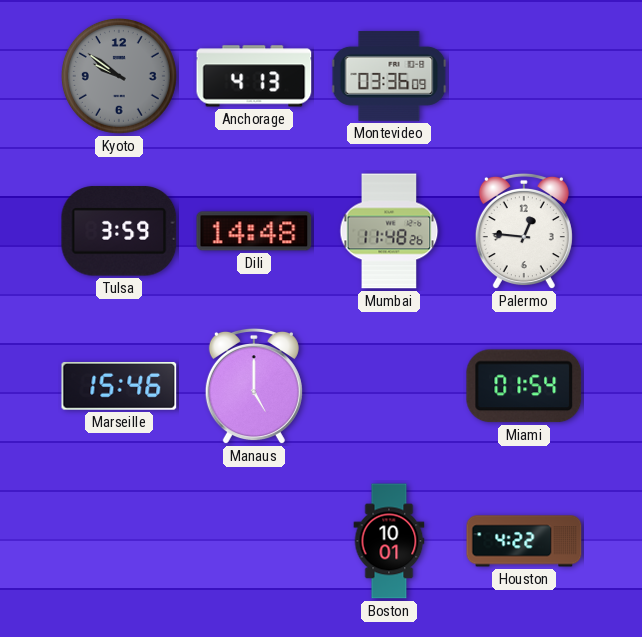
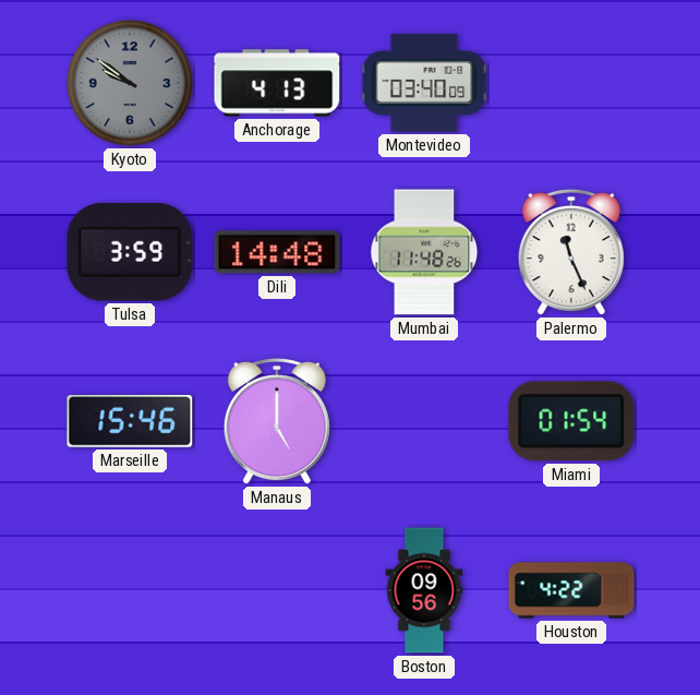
Montevideo: 03:36 -> 03:40 (424, 83)
Palermo: 12:46 -> 11:26 (571, 252)
Boston: 10:01 -> 09:56 (424, 590)
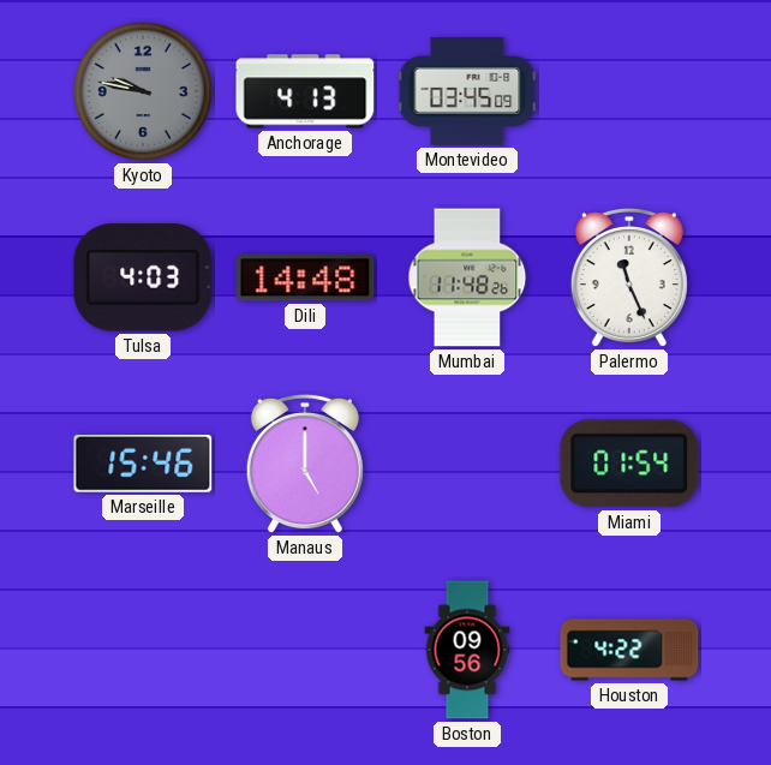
Kyoto: 9:51 -> 9:47 (143, 91)
Montevideo: 03:40 -> 03:45 (467, 91)
Tulsa: 3:59 -> 4:03 (143, 277)
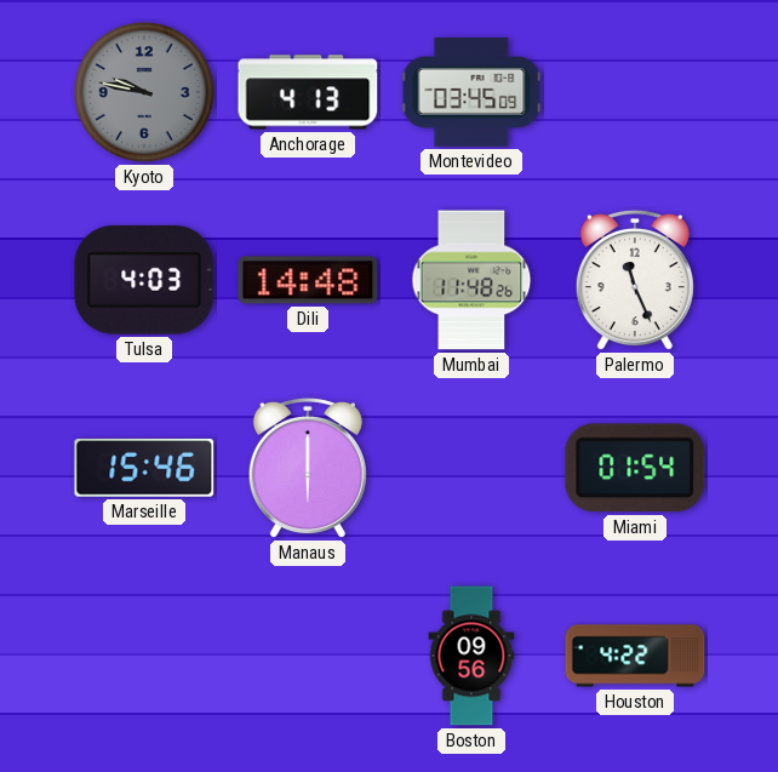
Manaus: 5:00 -> 6:00 (308, 468)
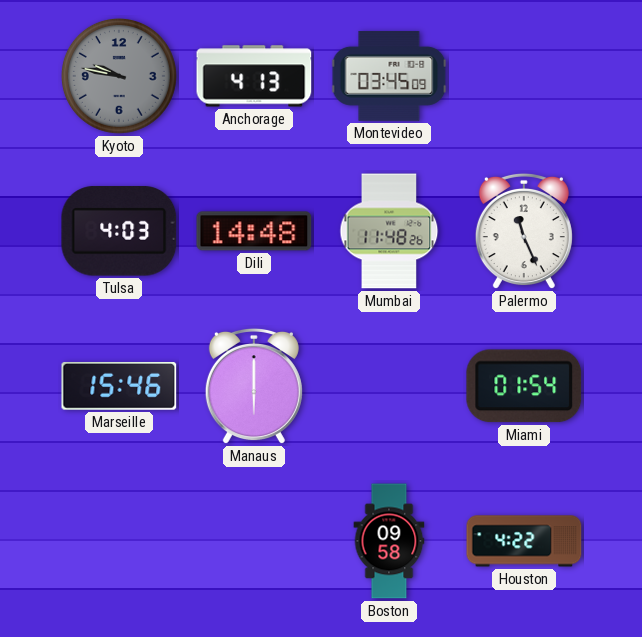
Boston: 09:56 -> 09:58 (389, 541)
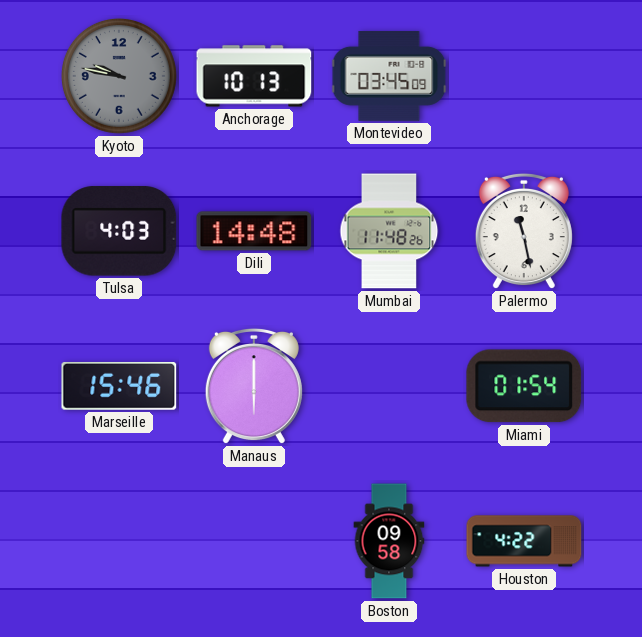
Anchorage: 4:13 -> 10:13 (254, 76)
Palermo: 11:26 -> 11:28 (524, 231)
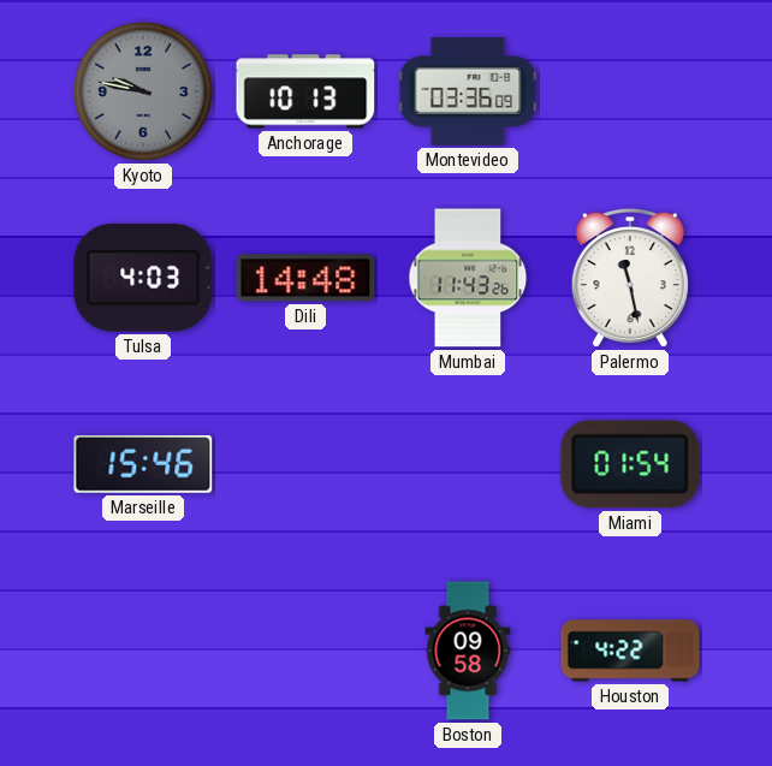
Montevideo: 03:45 -> 03:36 (468, 91)
Mumbai: 11:48 -> 11:43 (468, 278)
Manaus: 6:00 -> none (254, 386)
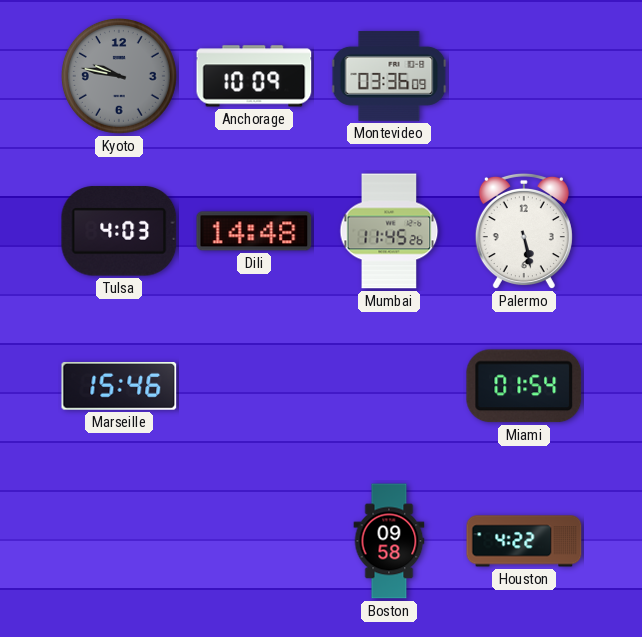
Anchorage: 10:13 -> 10:09 (254, 76)
Mumbai: 11:43 -> 11:45 (389, 231)
Palermo: 11:28 -> 5:28 (524, 231)
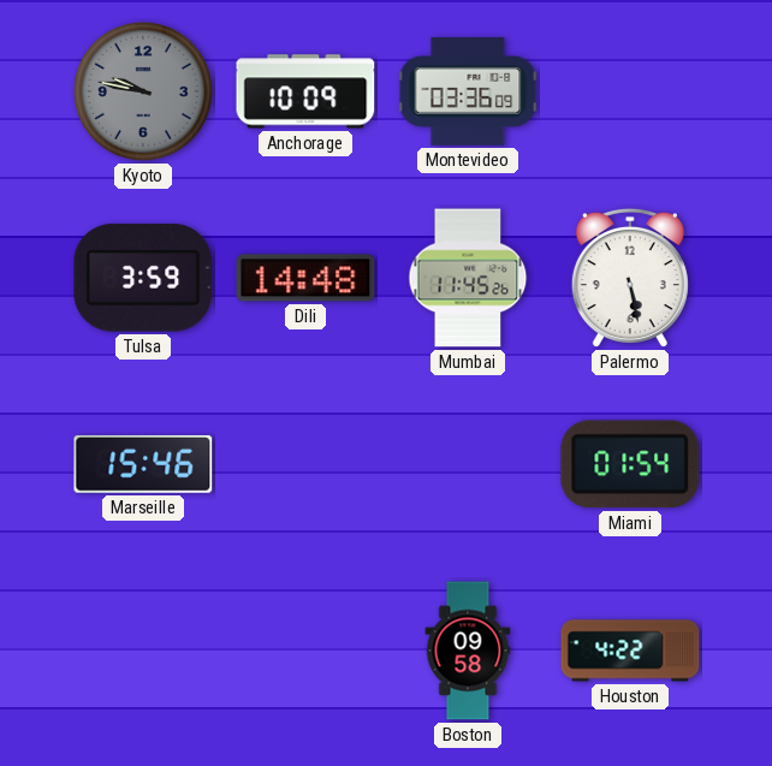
Tulsa: 4:03 -> 3:59 (143, 278)
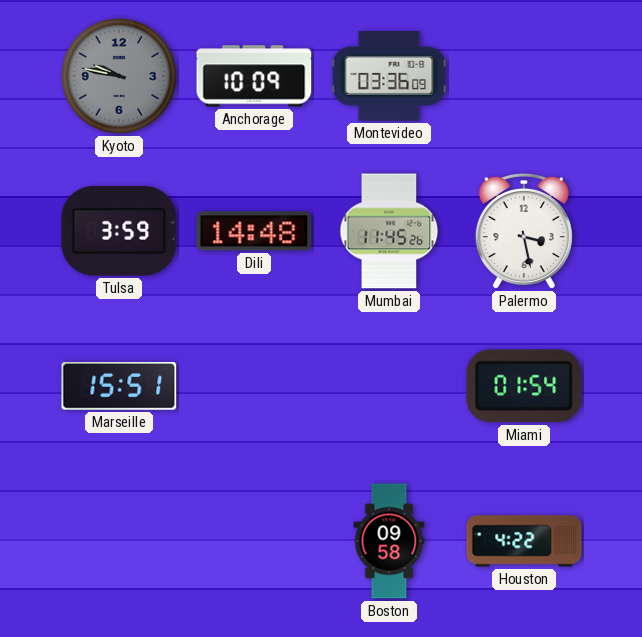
Palermo: 5:28 -> 3:28 (524, 231)
Marseille: 15:46 -> 15:51 (119, 386)
